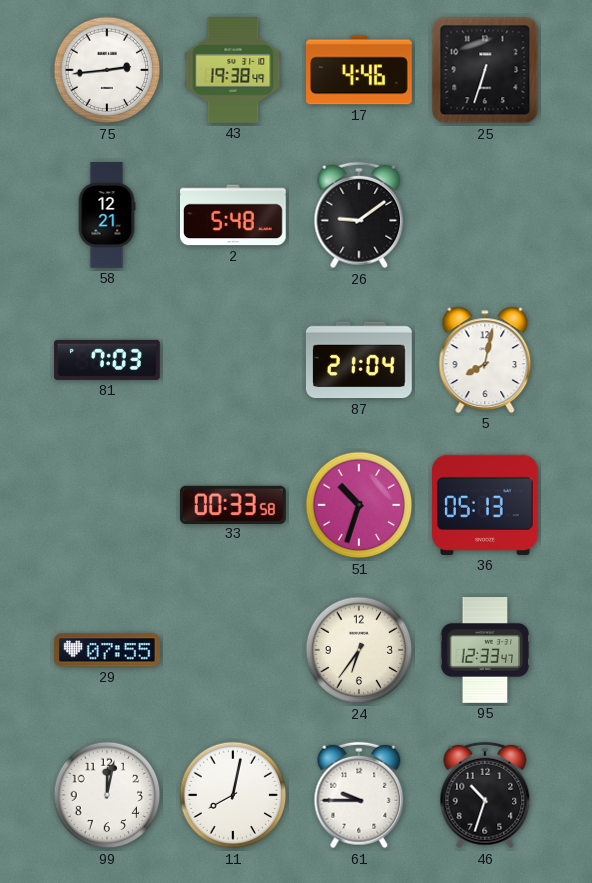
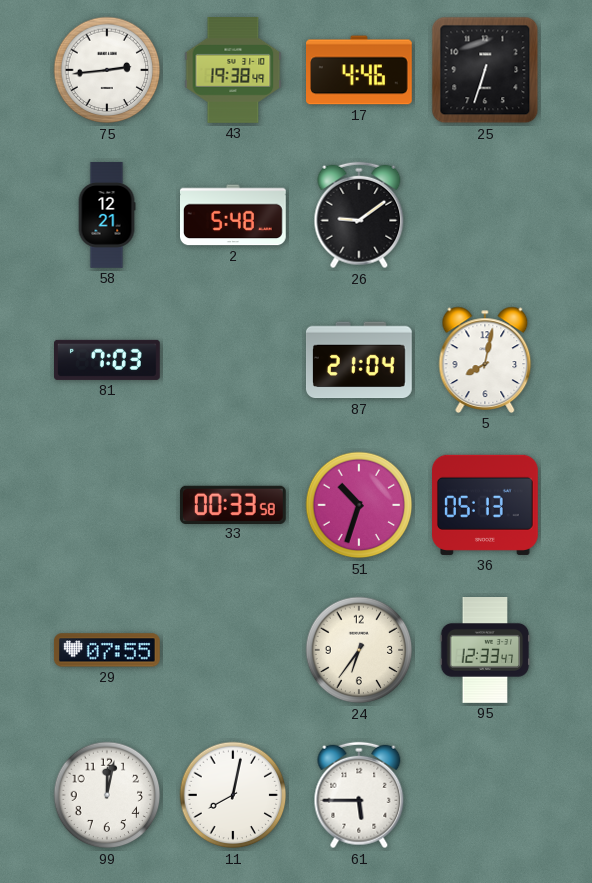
61: 9:45 -> 5:45 (359, 795)
46: 10:33 -> none (485, 795)
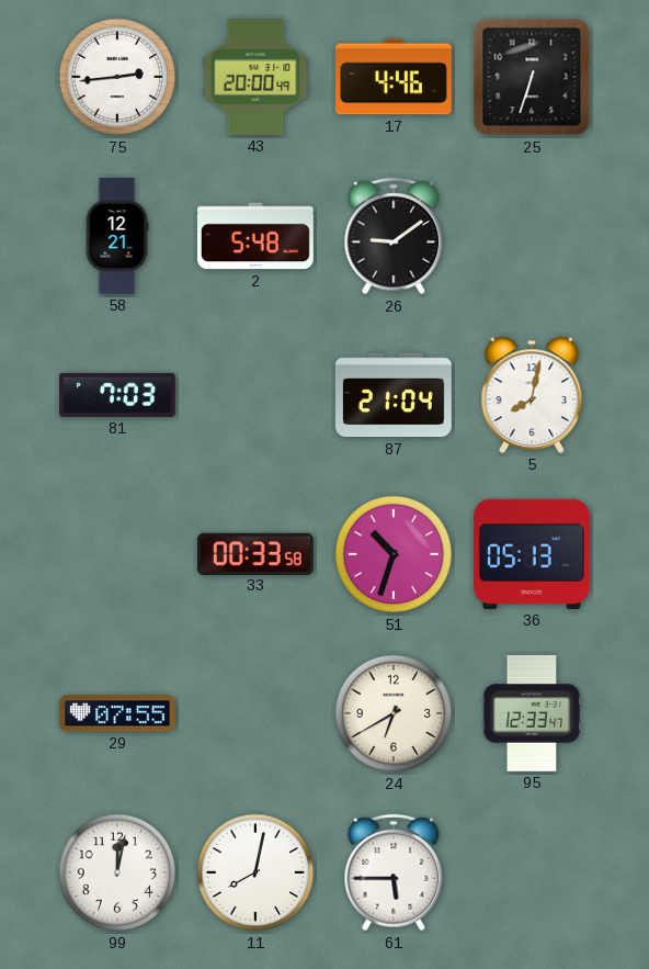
43: 19:38 -> 20:00 (255, 78)
24: 6:36 -> 6:40 (394, 713)
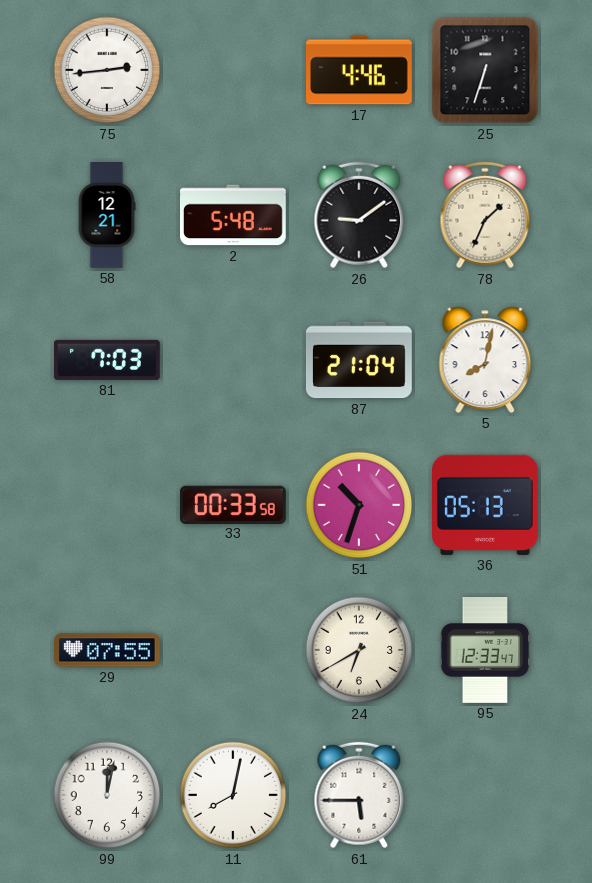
43: 20:00 -> none (255, 78)
78: none -> 1:34 (485, 215)
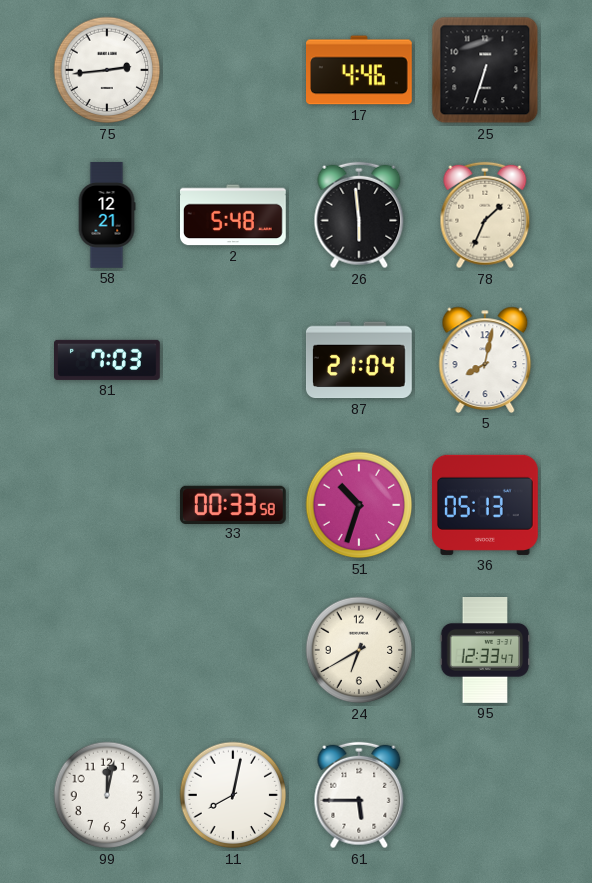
26: 9:09 -> 5:59 (359, 215)
29: 07:55 -> none (107, 650)
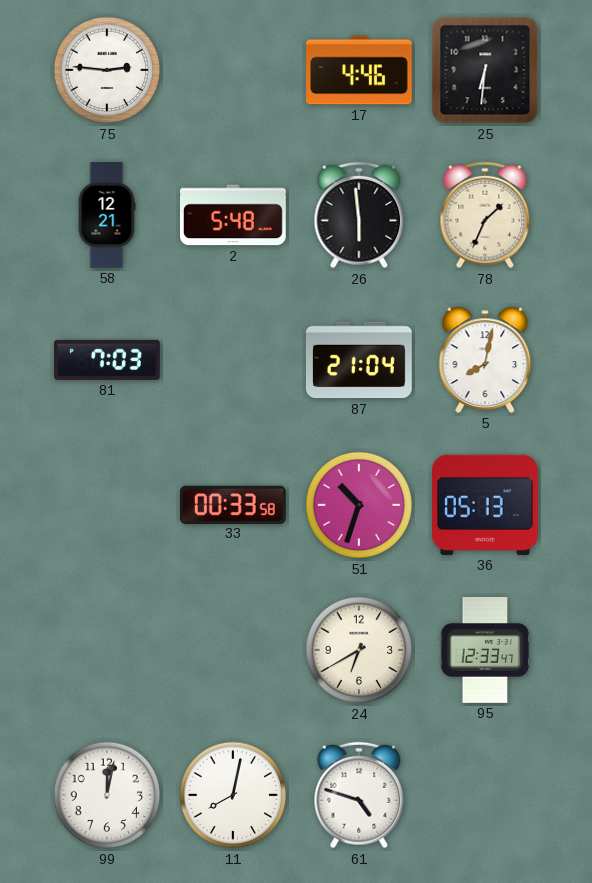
75: 2:44 -> 2:46 (107, 70)
25: 6:33 -> 6:31 (485, 70)
61: 5:45 -> 4:48 (359, 795)
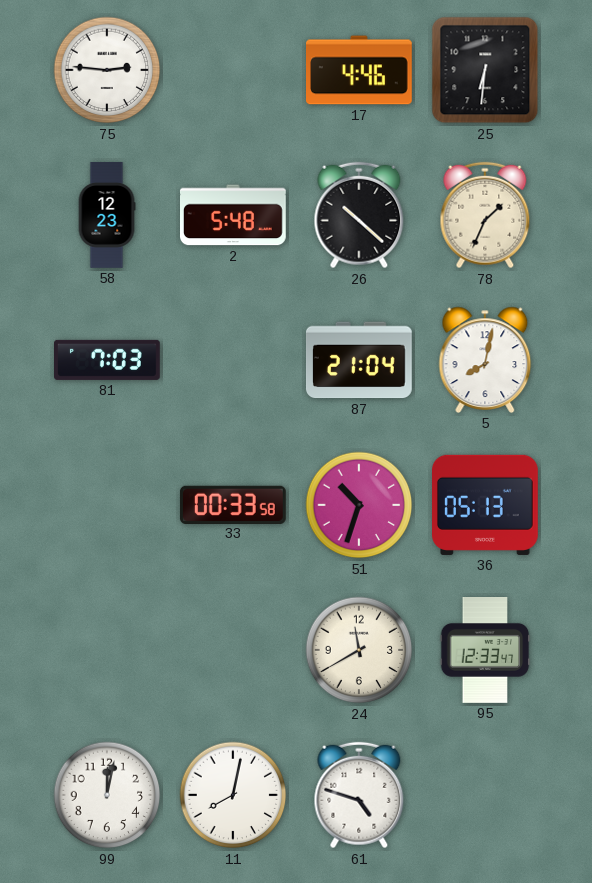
58: 12:21 -> 12:23 (107, 215)
26: 5:59 -> 10:22 (359, 215)
24: 6:40 -> 11:40 (359, 650)
